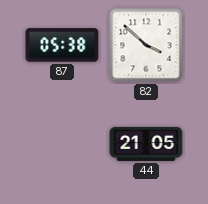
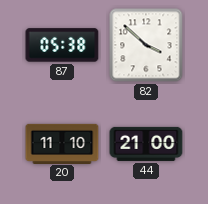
20: none -> 11:10 (62, 143)
44: 21:05 -> 21:00 (146, 144)
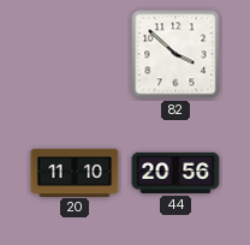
87: 05:38 -> none (62, 45)
44: 21:00 -> 20:56 (175, 173)
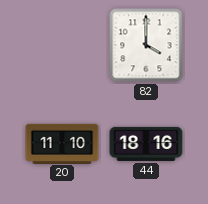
82: 3:52 -> 4:00 (146, 45)
44: 20:56 -> 18:16 (146, 144)
